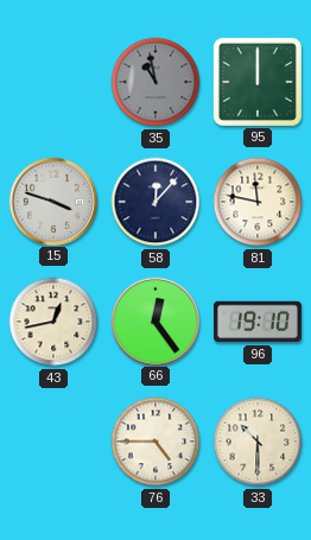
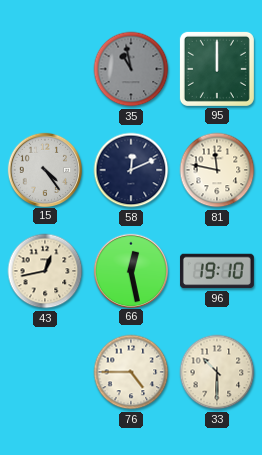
15: 3:48 -> 4:24 (44, 169)
58: 12:07 -> 12:11 (131, 170)
66: 12:24 -> 12:28 (130, 270)
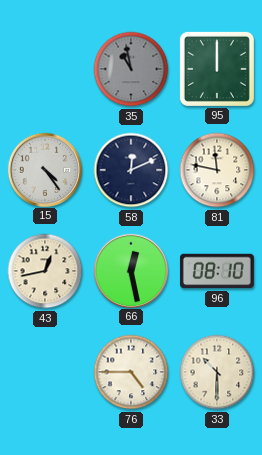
96: 19:10 -> 08:10 (217, 271)
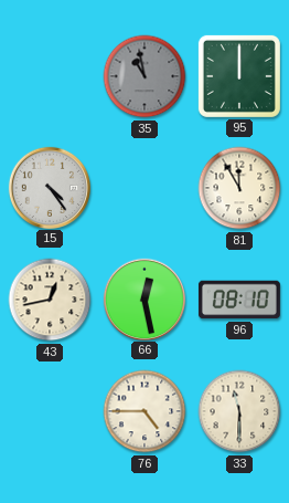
58: 12:11 -> none (131, 170)
81: 11:47 -> 11:55 (239, 188)
33: 10:30 -> 11:30 (239, 411)
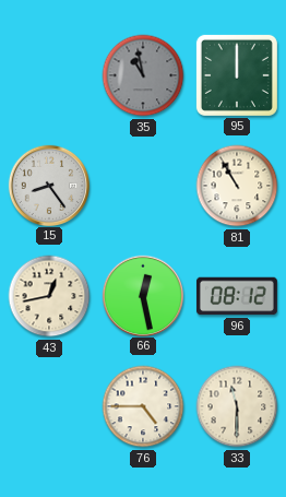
15: 4:24 -> 8:24 (48, 185)
81: 11:55 -> 10:55 (237, 186)
96: 08:10 -> 08:12 (237, 296)
